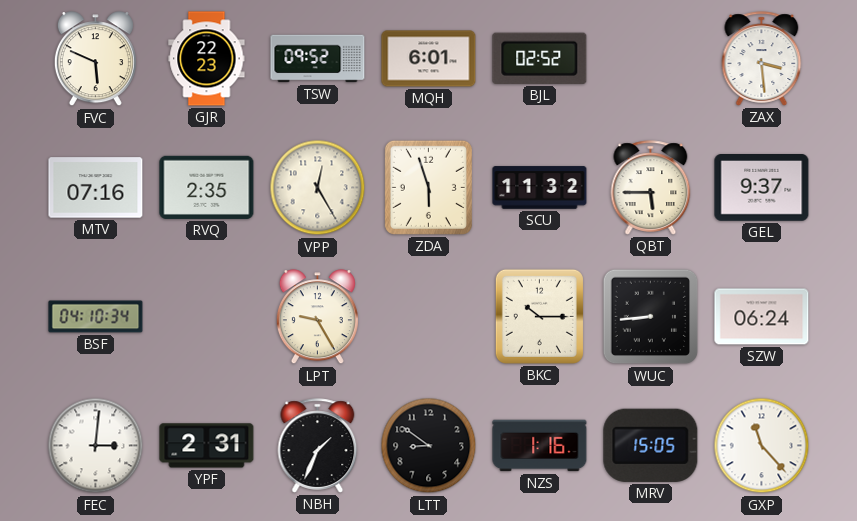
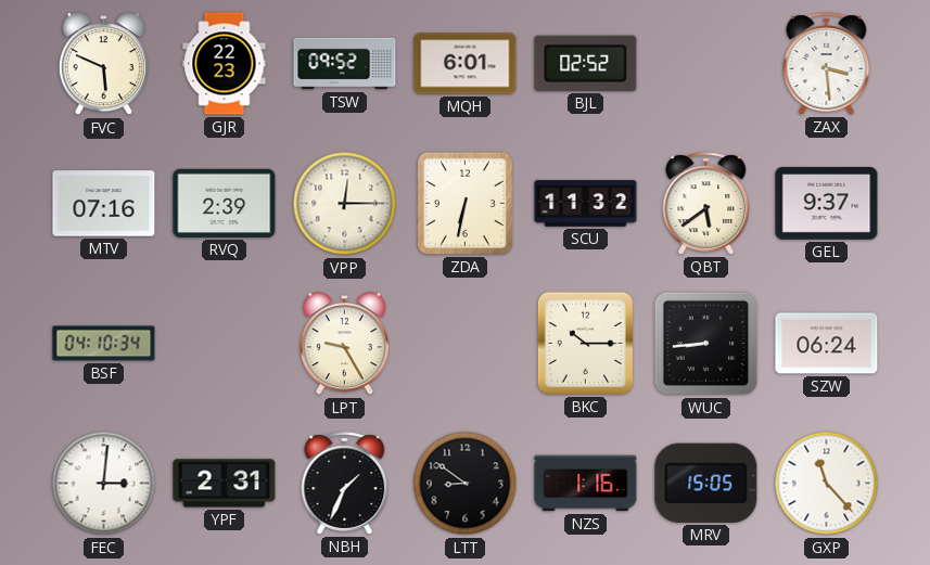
RVQ: 2:35 -> 2:39 (225, 203)
VPP: 12:25 -> 12:15 (345, 204)
ZDA: 5:57 -> 6:32 (464, 203)
QBT: 5:45 -> 5:39 (706, 204)
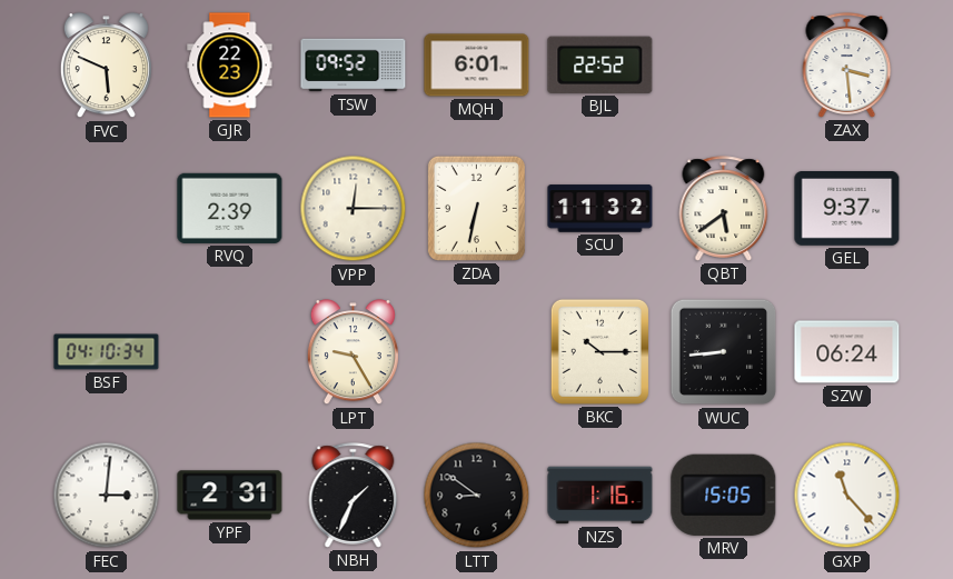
BJL: 02:52 -> 22:52 (600, 64)
MTV: 07:16 -> none (104, 204)
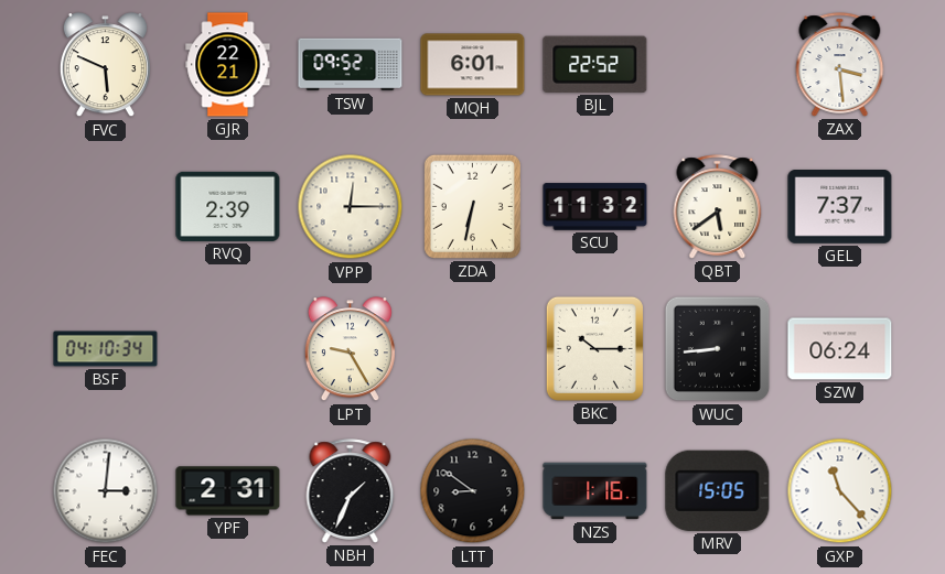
GJR: 22:23 -> 22:21 (228, 65)
GEL: 9:37 -> 7:37 (840, 207)
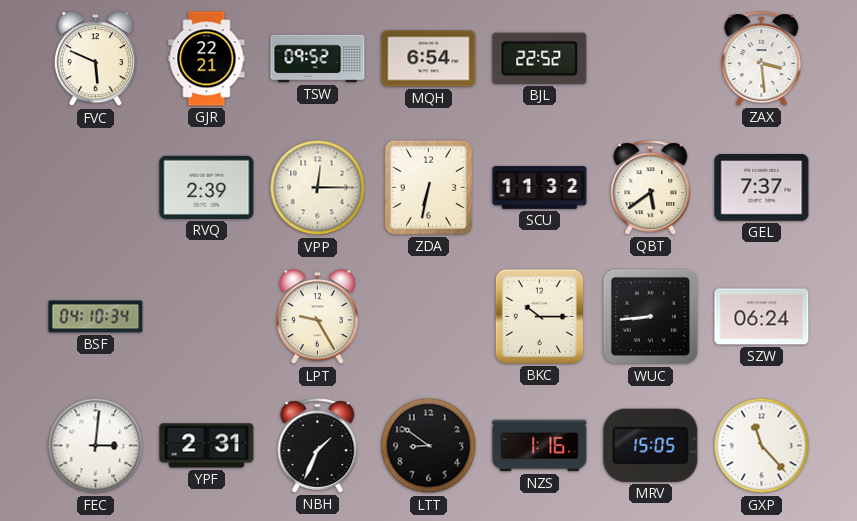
MQH: 6:01 -> 6:54 (429, 59)
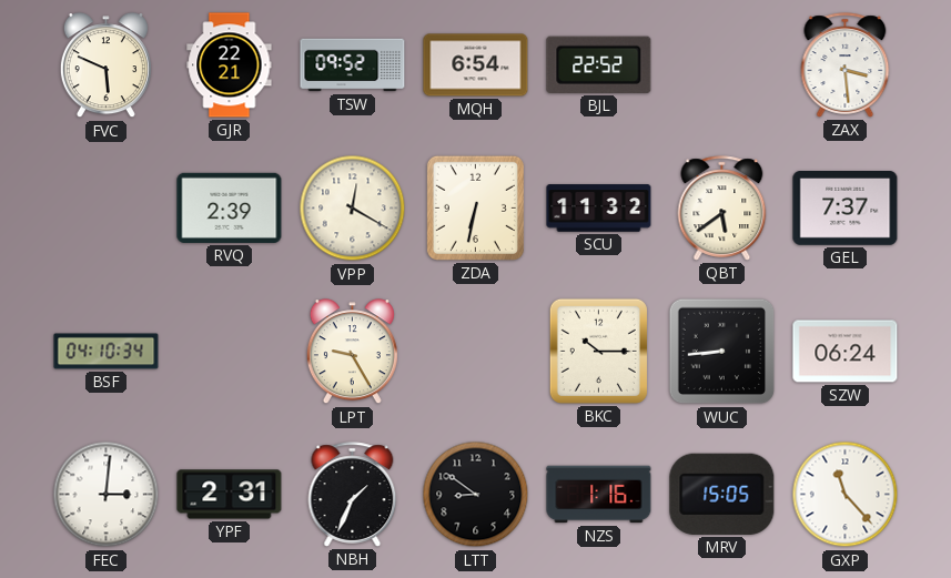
VPP: 12:15 -> 12:20 (353, 209)
